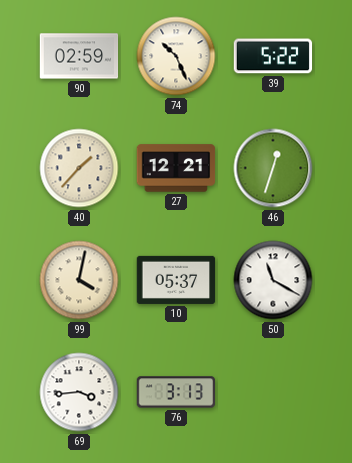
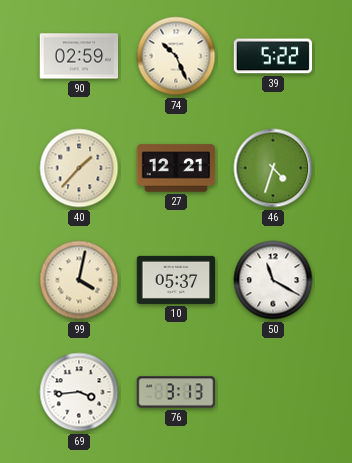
46: 12:33 -> 4:33 (273, 168)
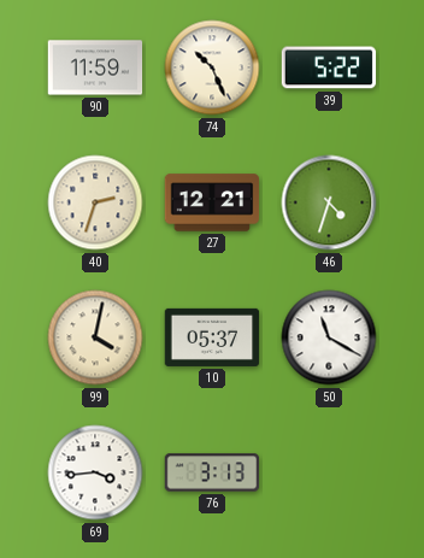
90: 02:59 -> 11:59 (95, 67)
40: 1:37 -> 2:33 (95, 202)
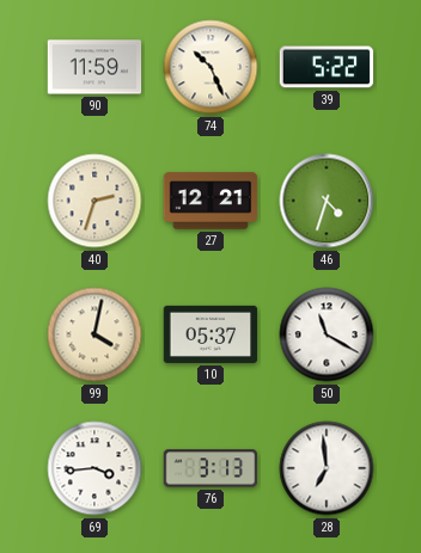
28: none -> 6:59 (327, 468)
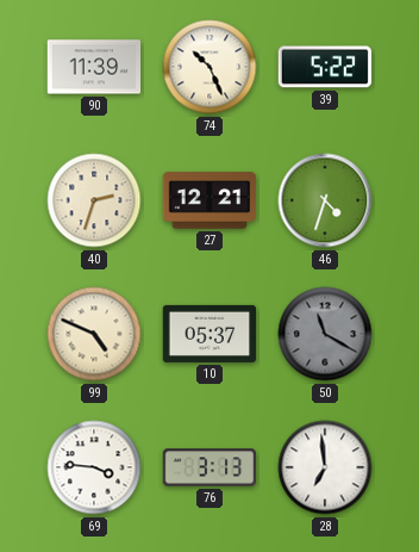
90: 11:59 -> 11:39 (94, 67)
99: 4:02 -> 4:49 (94, 334)
50 dial: white -> grey (325, 334)
69: 3:44 -> 3:46 (94, 467)
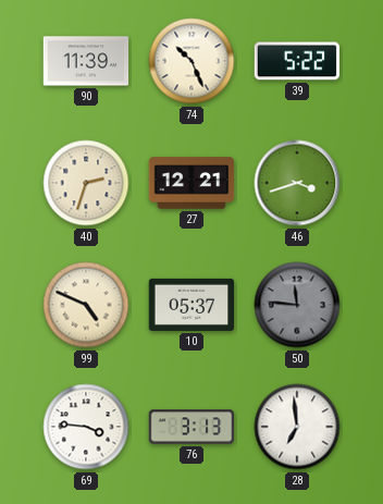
46: 4:33 -> 3:42 (297, 183)
50: 11:20 -> 11:46 (297, 305)
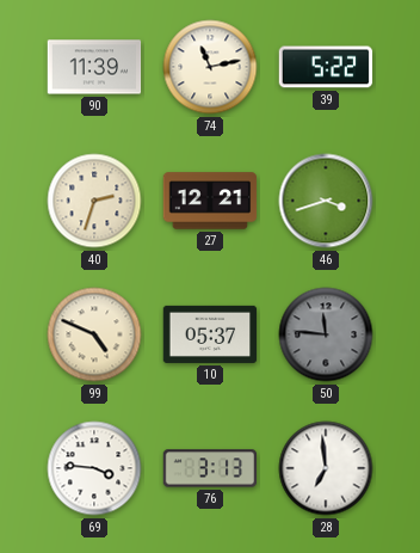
74: 10:26 -> 11:13 (210, 67)
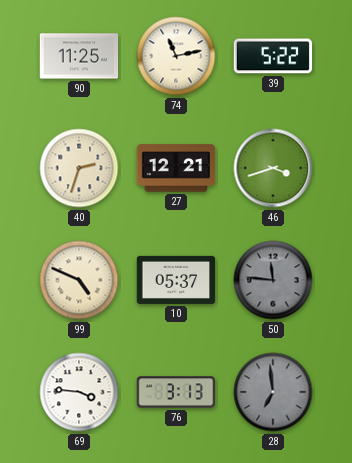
90: 11:39 -> 11:25 (79, 56)
28 dial: white -> grey (273, 392)
